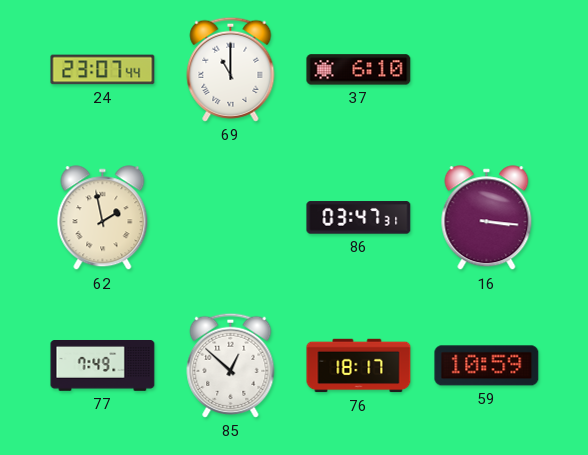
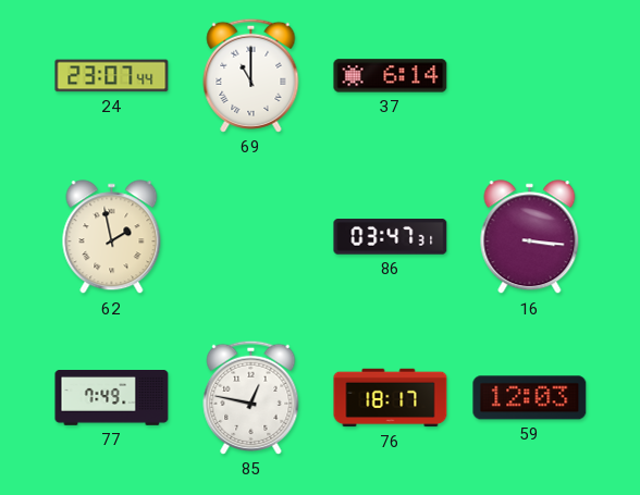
37: 6:10 -> 6:14 (391, 76)
85: 12:52 -> 12:47 (251, 397)
59: 10:59 -> 12:03 (530, 398)
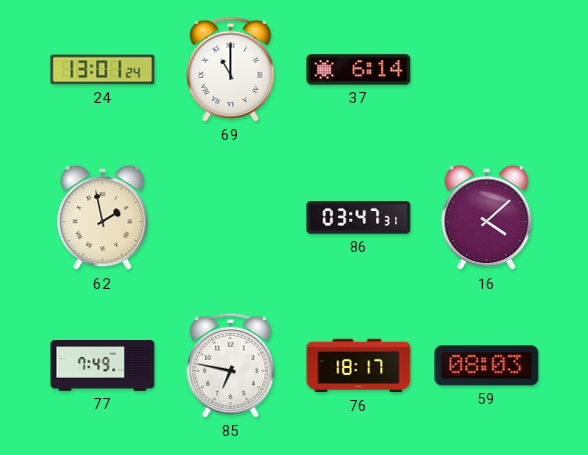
24: 23:07 -> 13:01 (103, 70)
16: 3:16 -> 4:08 (487, 218)
85: 12:47 -> 6:47 (231, 365)
59: 12:03 -> 08:03 (487, 366)
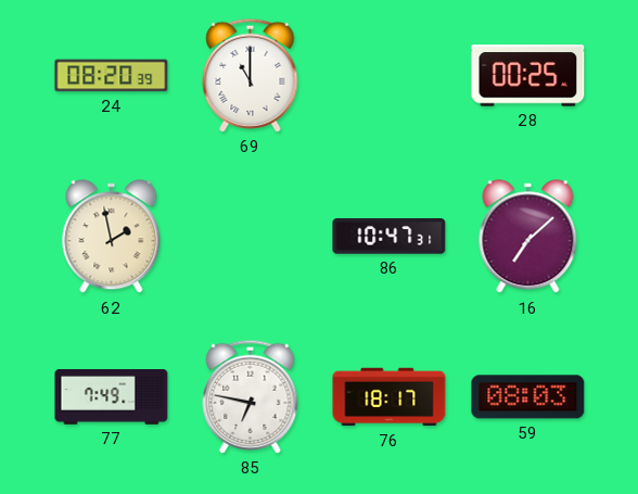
24: 13:01 -> 08:20 (112, 76)
37: 6:14 -> none (359, 70)
28: none -> 00:25 (528, 76)
86: 03:47 -> 10:47 (390, 237)
16: 4:08 -> 7:08 (528, 237)
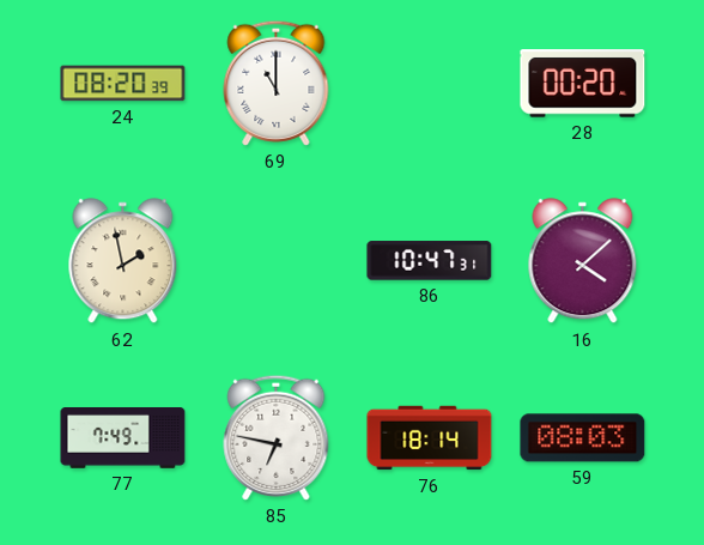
28: 00:25 -> 00:20 (583, 84)
16: 7:08 -> 4:08 (583, 261)
76: 18:17 -> 18:14 (430, 438)
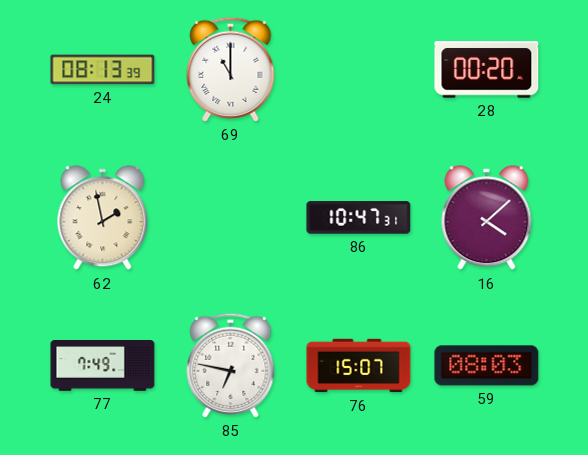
24: 08:20 -> 08:13 (103, 70)
76: 18:14 -> 15:07 (359, 366)
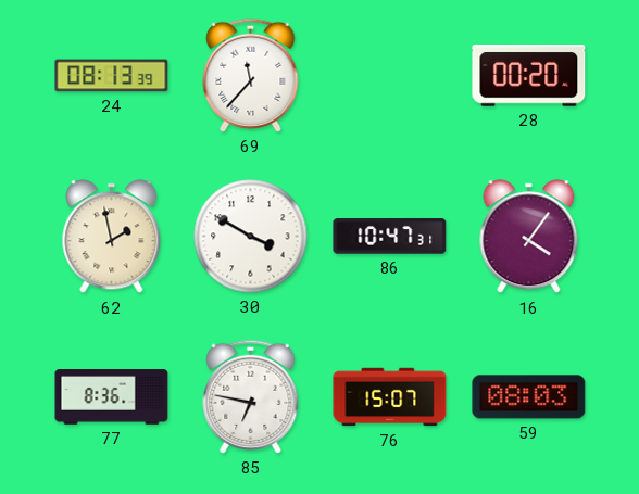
69: 11:00 -> 11:37 (251, 75)
30: none -> 3:50 (251, 237)
16: 4:08 -> 4:06 (529, 237)
77: 7:49 -> 8:36 (112, 397)
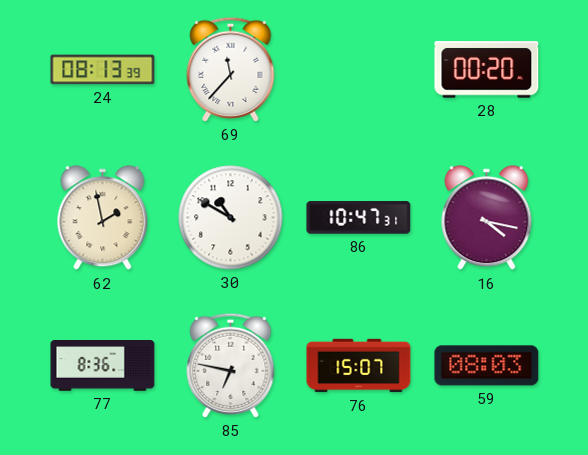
30: 3:50 -> 10:50 (231, 218)
16: 4:06 -> 4:17 (487, 218)
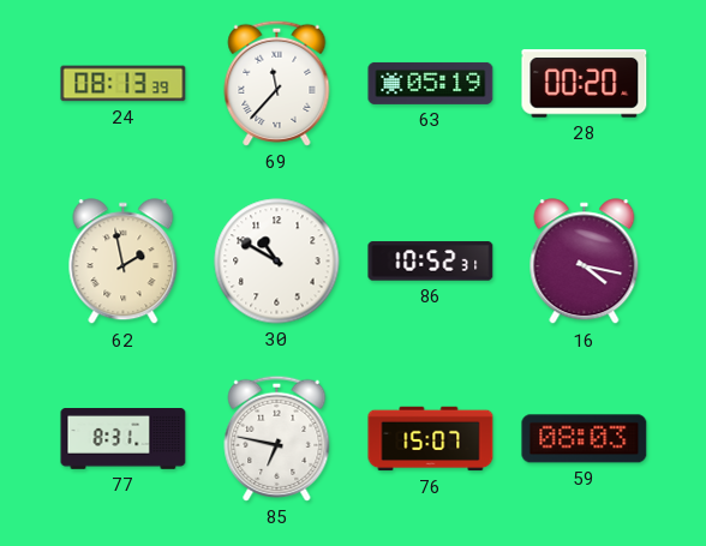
63: none -> 05:19 (431, 83)
86: 10:47 -> 10:52 (431, 262)
77: 8:36 -> 8:31 (124, 439)
